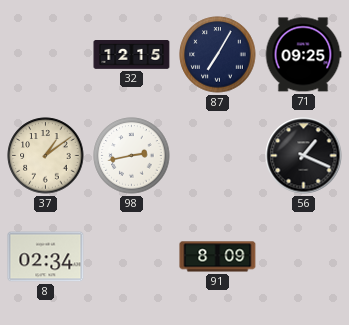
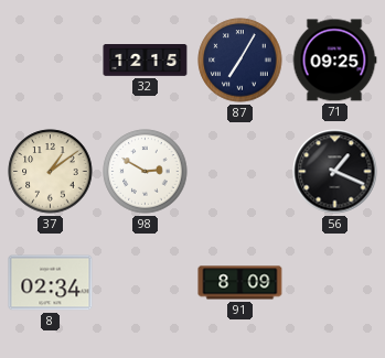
98: 2:43 -> 2:50 (146, 172)
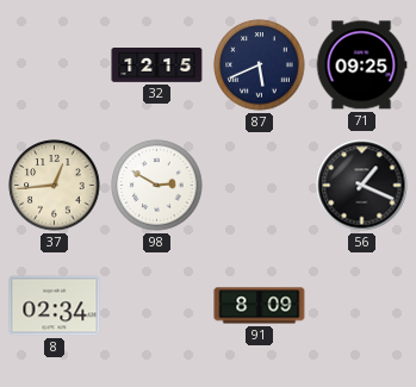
87: 7:05 -> 5:41 (260, 65)
37: 1:09 -> 12:44 (55, 186)
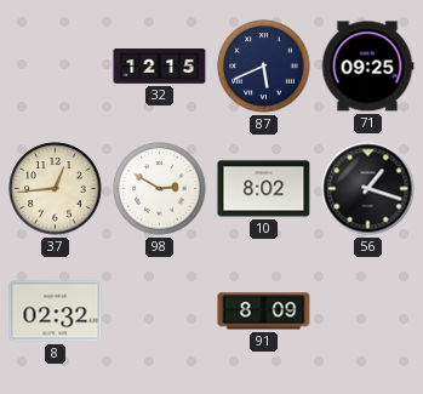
10: none -> 8:02 (264, 189)
56: 1:19 -> 1:18 (368, 189)
8: 02:34 -> 02:32 (56, 312)
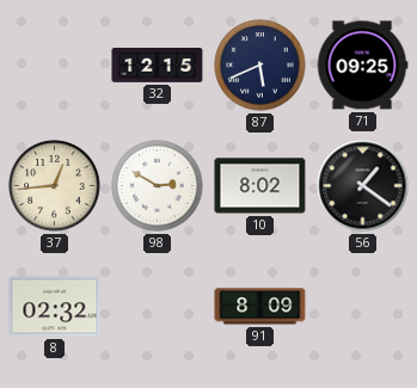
56: 1:18 -> 1:21 (363, 186)
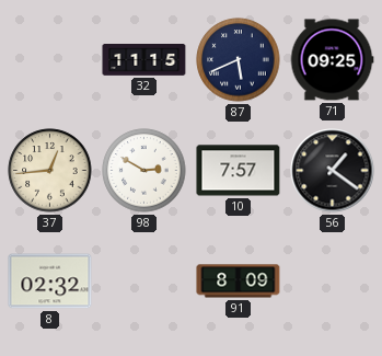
32: 12:15 -> 11:15 (144, 60)
10: 8:02 -> 7:57 (239, 171)
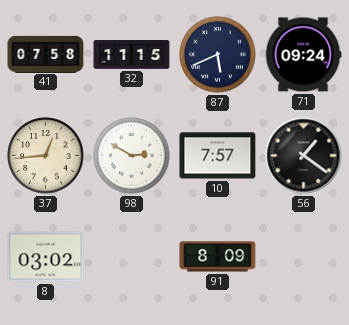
41: none -> 07:58 (46, 54)
71: 09:25 -> 09:24 (303, 55)
8: 02:32 -> 03:02 (46, 257)
